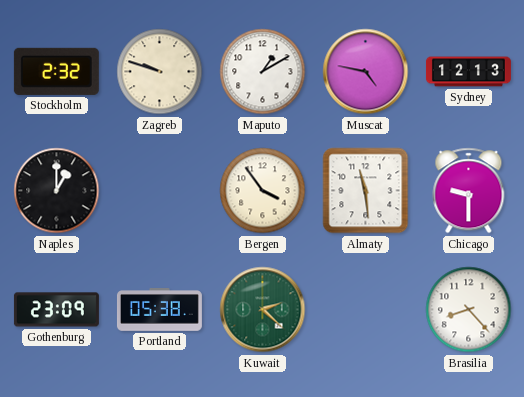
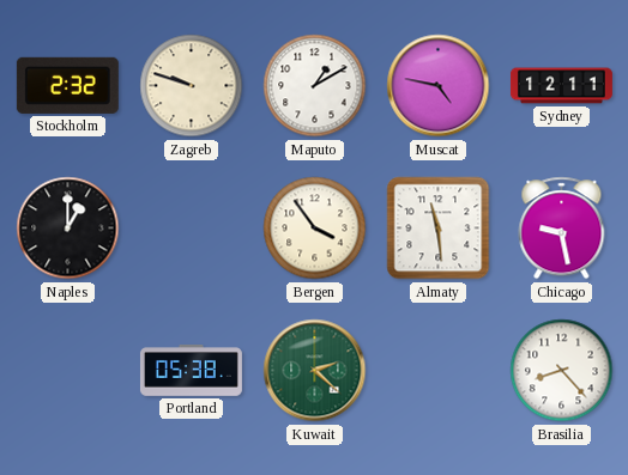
Sydney: 12:13 -> 12:11 (561, 86)
Chicago: 9:30 -> 9:28 (562, 229)
Gothenburg: 23:09 -> none (56, 310)
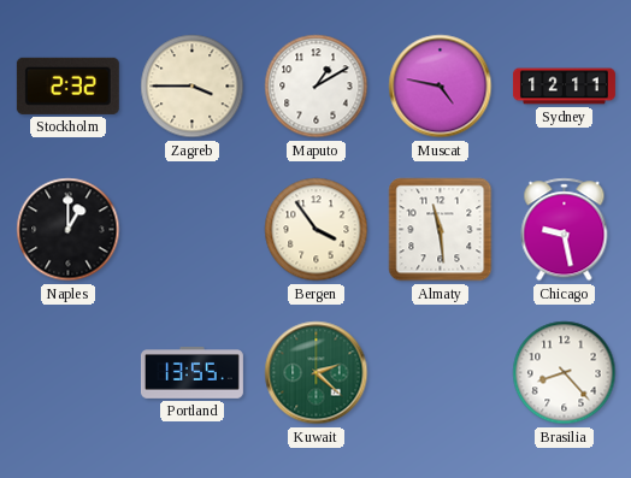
Zagreb: 9:48 -> 3:45 (193, 87)
Portland: 05:38 -> 13:55 (191, 373)
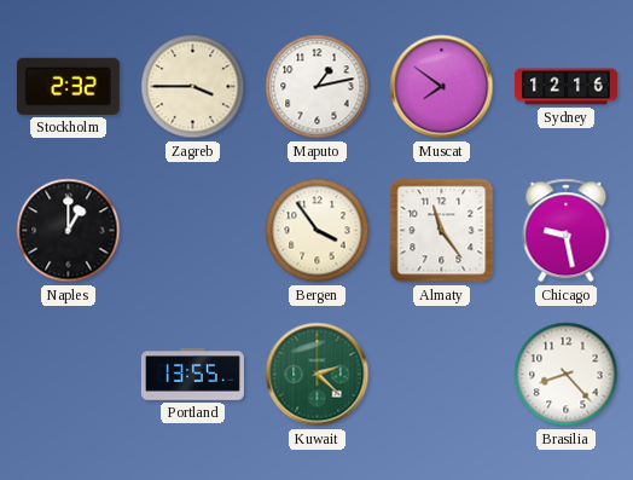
Maputo: 1:10 -> 1:13 (318, 87)
Muscat: 4:47 -> 7:51 (442, 87)
Sydney: 12:11 -> 12:16 (565, 87)
Almaty: 11:29 -> 11:24 (442, 231)
